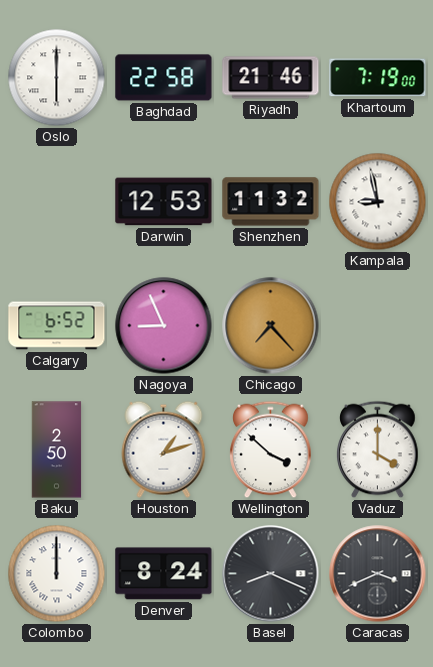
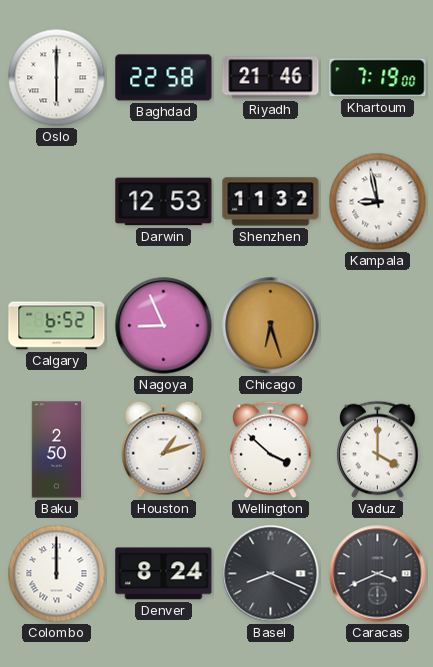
Chicago: 7:23 -> 6:27 (271, 326)
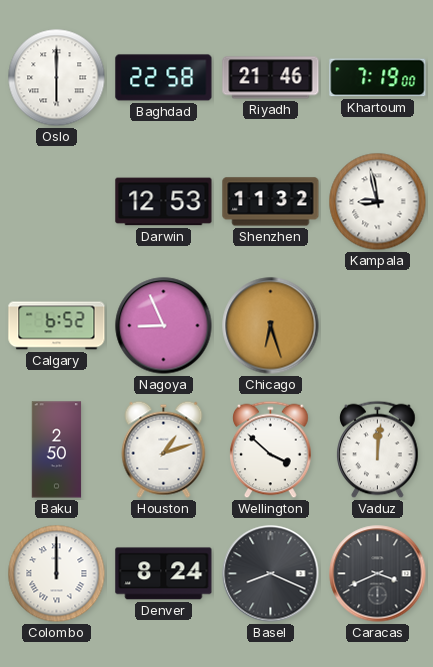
Vaduz: 4:00 -> 12:01 (378, 450)
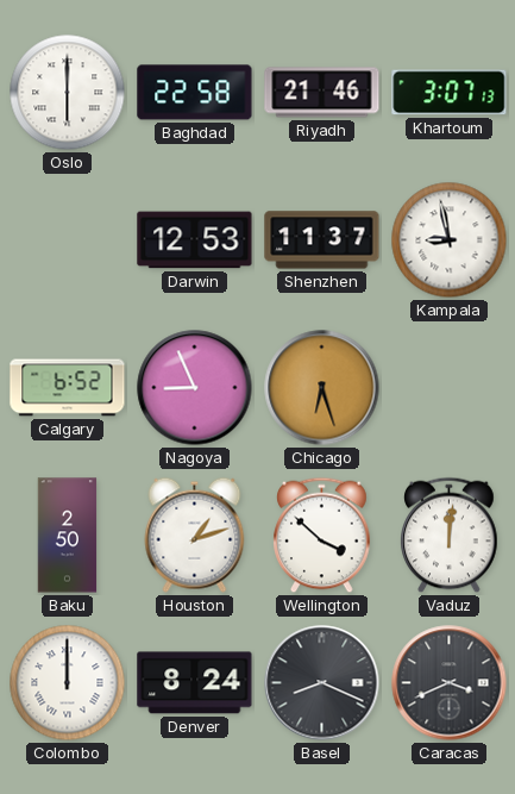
Khartoum: 7:19 -> 3:07 (450, 93)
Shenzhen: 11:32 -> 11:37 (322, 240)
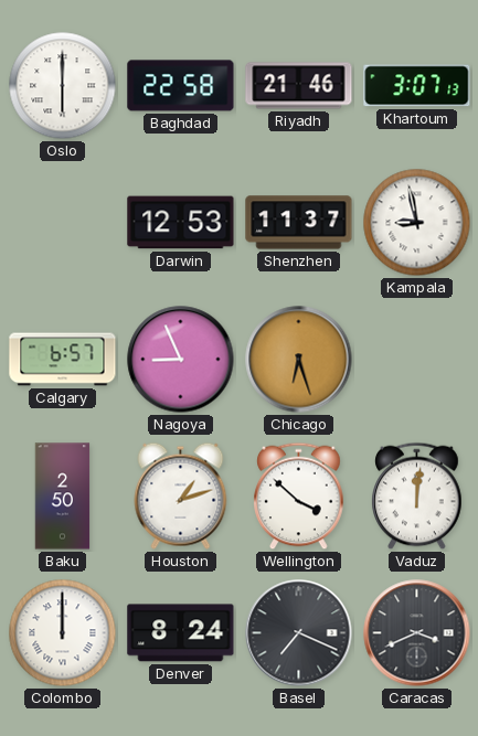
Calgary: 6:52 -> 6:57 (63, 360)
Basel: 8:19 -> 7:19 (299, 633)
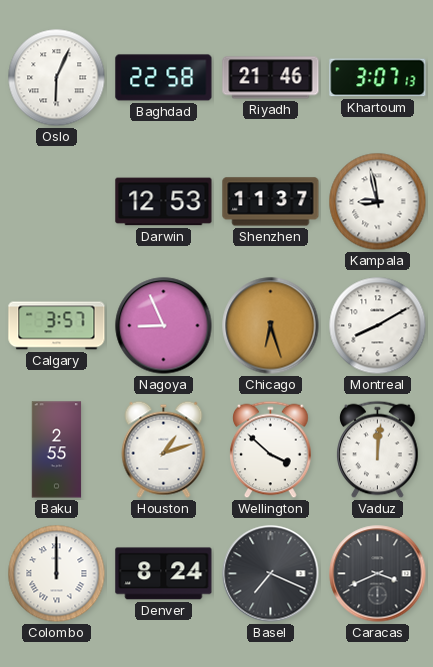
Oslo: 6:00 -> 6:04 (57, 78)
Calgary: 6:57 -> 3:57 (57, 326)
Montreal: none -> 8:10 (378, 326)
Baku: 2:50 -> 2:55 (57, 450)
